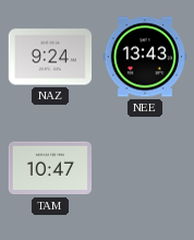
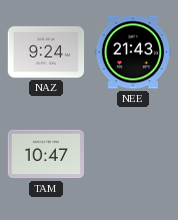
NEE: 13:43 -> 21:43 (132, 52)
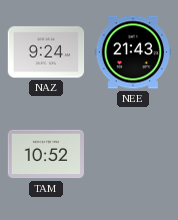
TAM: 10:47 -> 10:52 (45, 154)
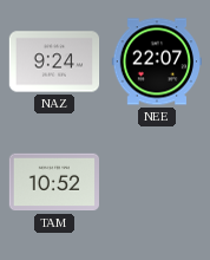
NEE: 21:43 -> 22:07 (156, 61)
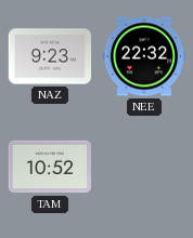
NAZ: 9:24 -> 9:23 (50, 56)
NEE: 22:07 -> 22:32 (143, 56)
